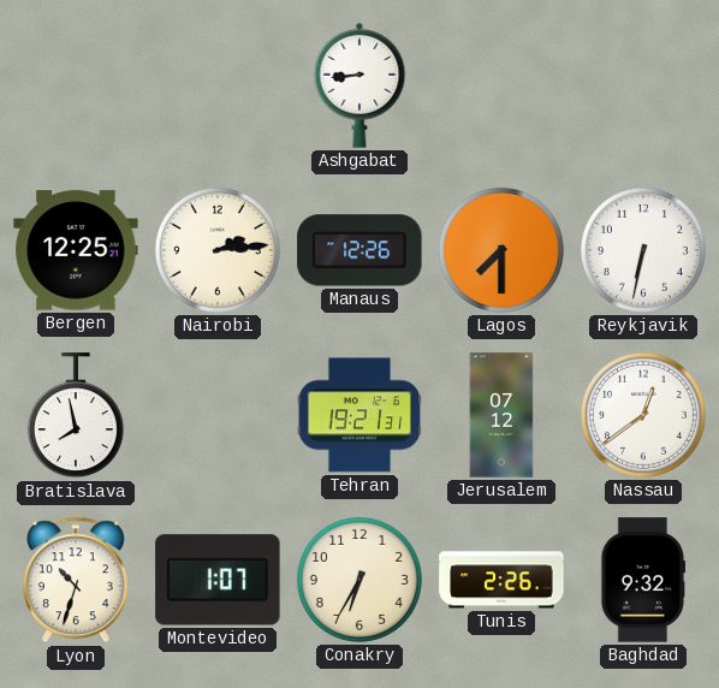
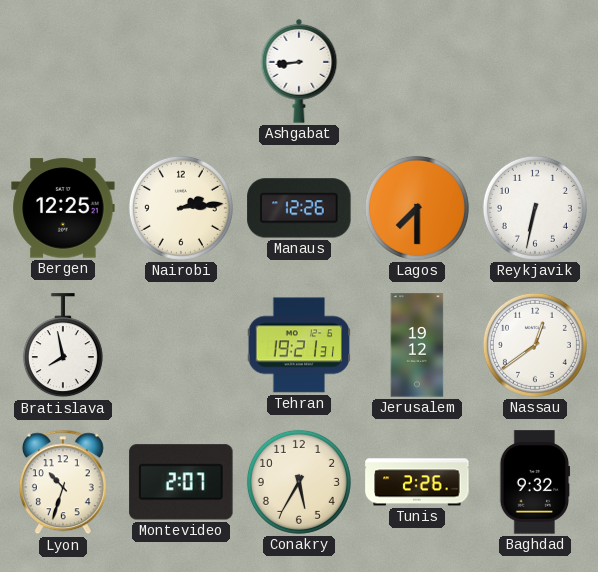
Jerusalem: 07:12 -> 19:12 (417, 345)
Montevideo: 1:07 -> 2:07 (181, 482)
Conakry: 6:35 -> 5:35 (299, 482)
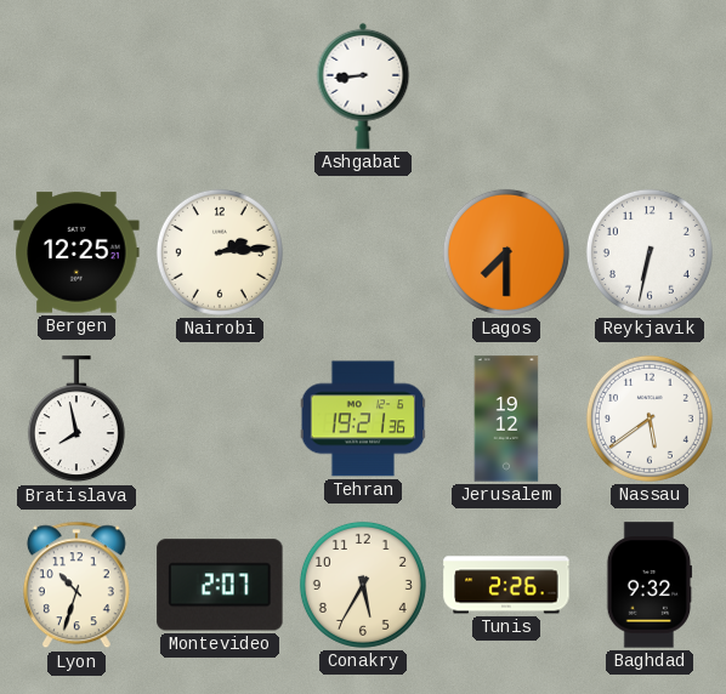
Manaus: 12:26 -> none (299, 208)
Tehran: 19:21:31 -> 19:21:36 (363, 419)
Nassau: 12:39 -> 5:39 (650, 419)
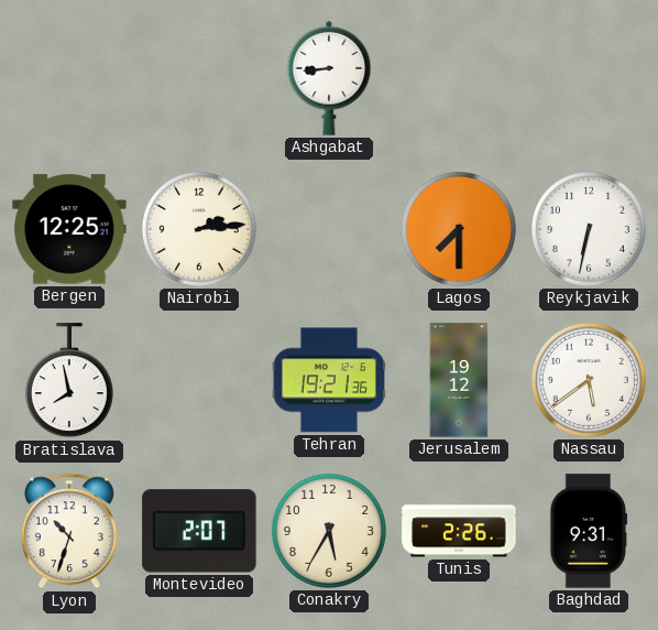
Baghdad: 9:32 -> 9:31 (589, 531)
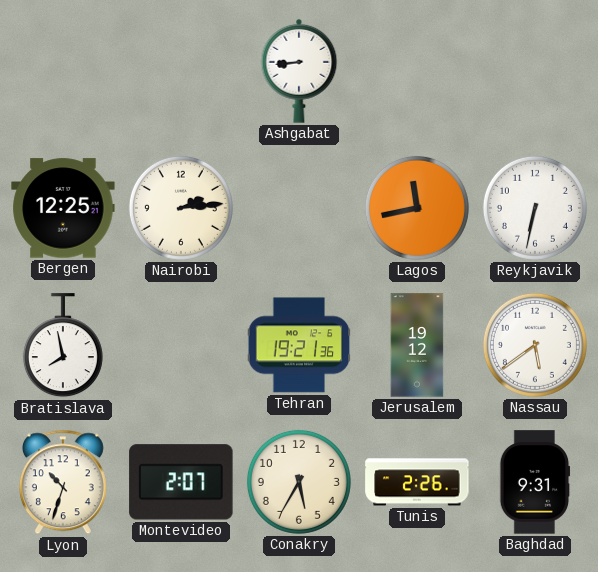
Lagos: 7:30 -> 11:43 (417, 208)
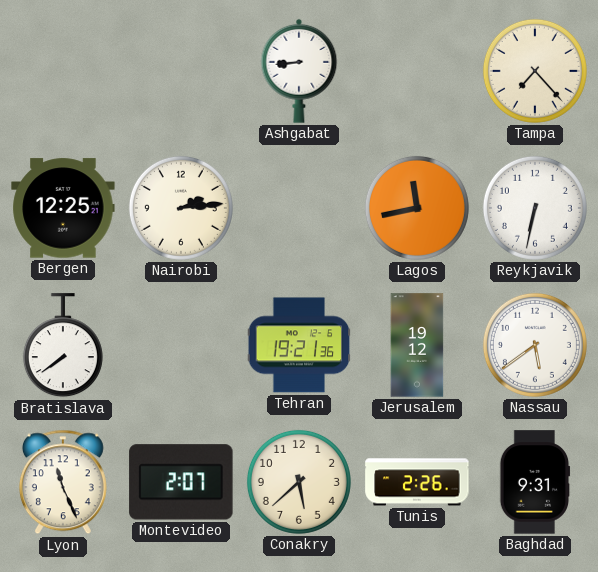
Tampa: none -> 7:23 (535, 71)
Bratislava: 7:58 -> 7:39 (63, 346)
Lyon: 10:33 -> 11:26 (63, 482)
Conakry: 5:35 -> 5:38 (299, 482)
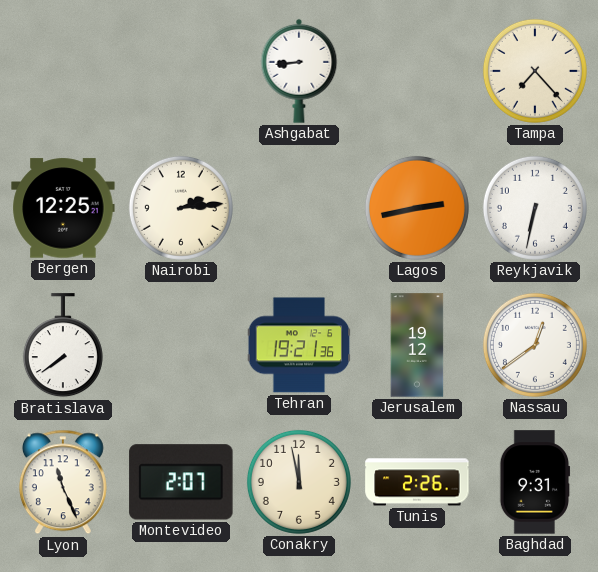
Lagos: 11:43 -> 2:43 (417, 208)
Nassau: 5:39 -> 12:39 (535, 345)
Conakry: 5:38 -> 11:58 (299, 482)
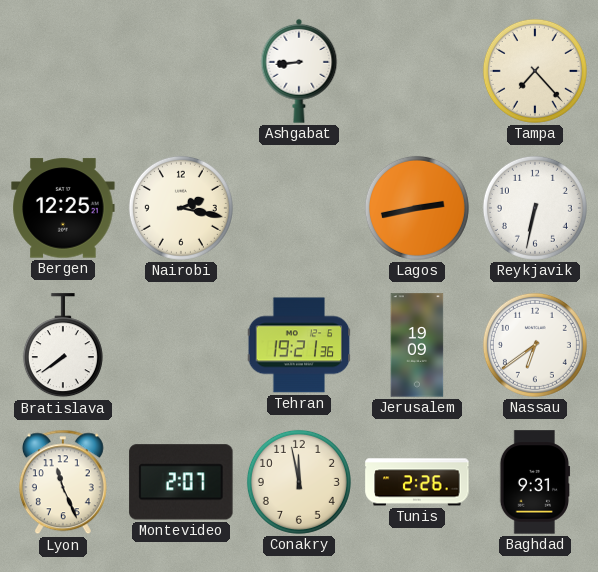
Nairobi: 2:14 -> 2:17 (181, 208)
Jerusalem: 19:12 -> 19:09 (417, 345)
Nassau: 12:39 -> 6:39 (535, 345)
